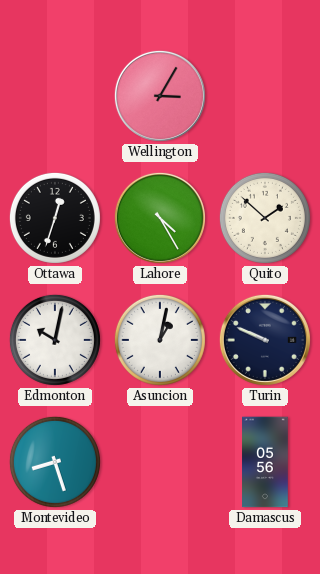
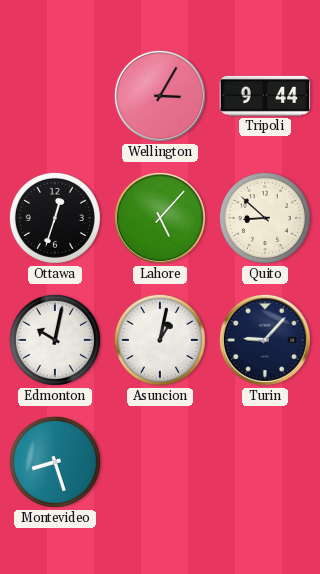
Tripoli: none -> 9:44 (265, 96)
Lahore: 4:25 -> 5:07 (160, 218)
Quito: 1:52 -> 8:52 (265, 218)
Turin: 9:49 -> 9:07 (265, 340)
Damascus: 05:56 -> none (265, 462)
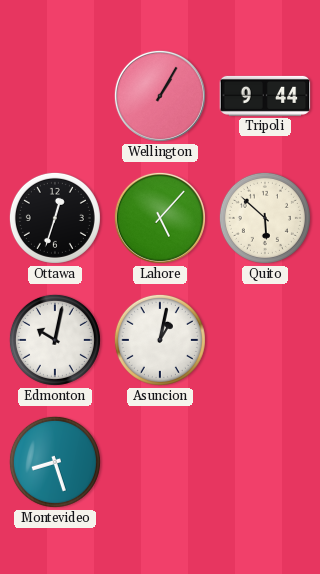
Wellington: 3:05 -> 1:05 (160, 96)
Quito: 8:52 -> 5:52 (265, 218)
Turin: 9:07 -> none (265, 340)
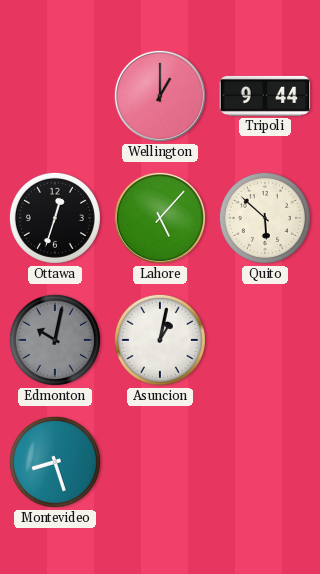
Wellington: 1:05 -> 1:00 (160, 96)
Edmonton dial: white -> grey (55, 340)
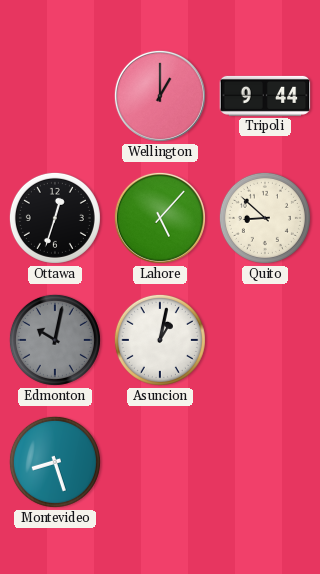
Quito: 5:52 -> 8:52 (265, 218)
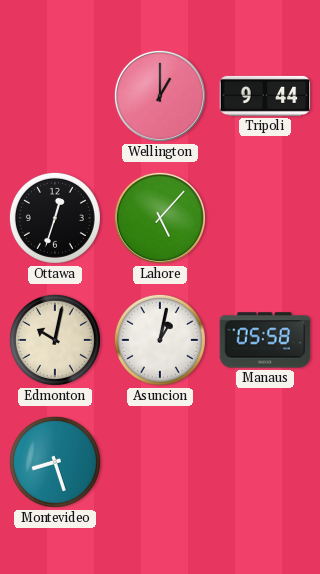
Quito: 8:52 -> none (265, 218)
Edmonton dial: grey -> cream (55, 340)
Manaus: none -> 05:58 (265, 340)
